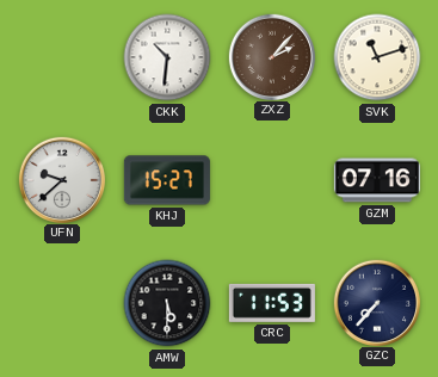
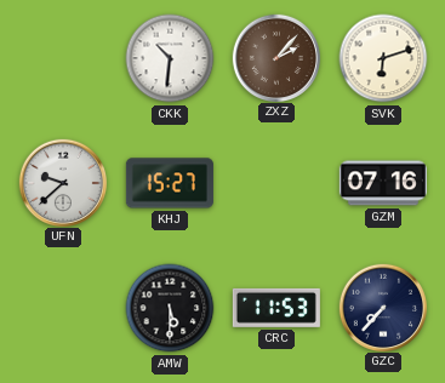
SVK: 11:12 -> 6:12 (383, 58)
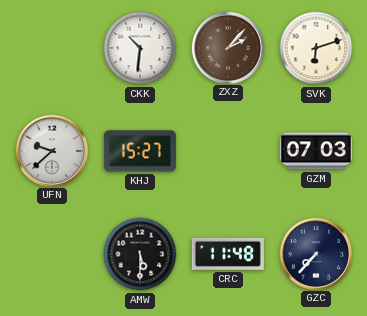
GZM: 07:16 -> 07:03 (316, 151)
CRC: 11:53 -> 11:48 (228, 254)
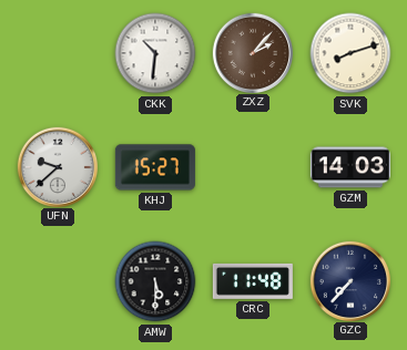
SVK: 6:12 -> 8:12 (350, 53)
GZM: 07:03 -> 14:03 (350, 167)
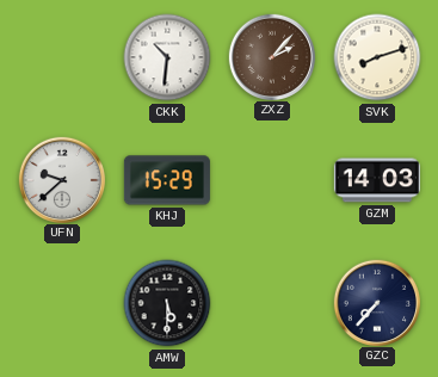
KHJ: 15:27 -> 15:29 (167, 180)
CRC: 11:48 -> none (253, 281)
